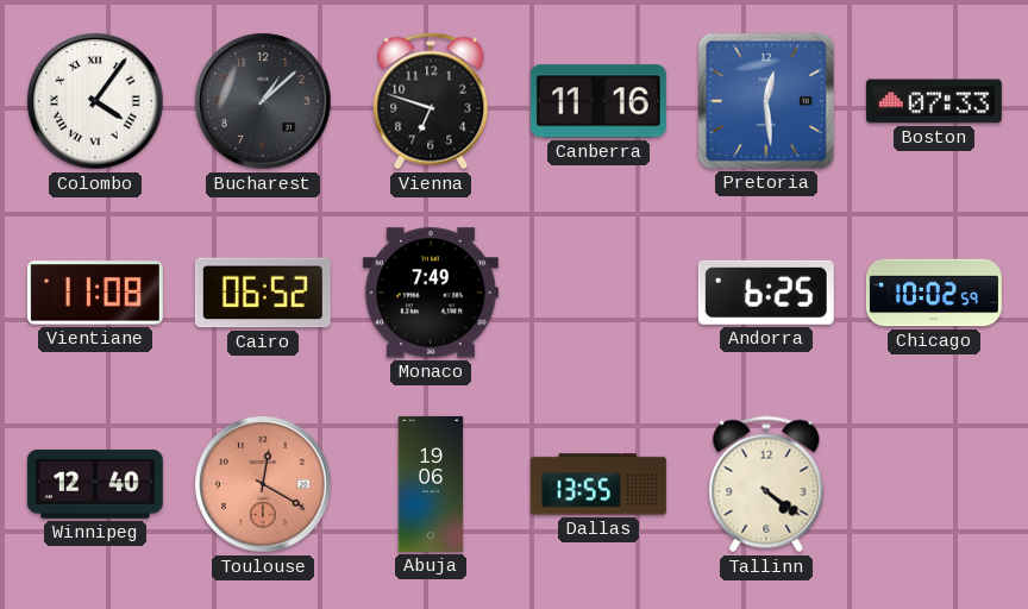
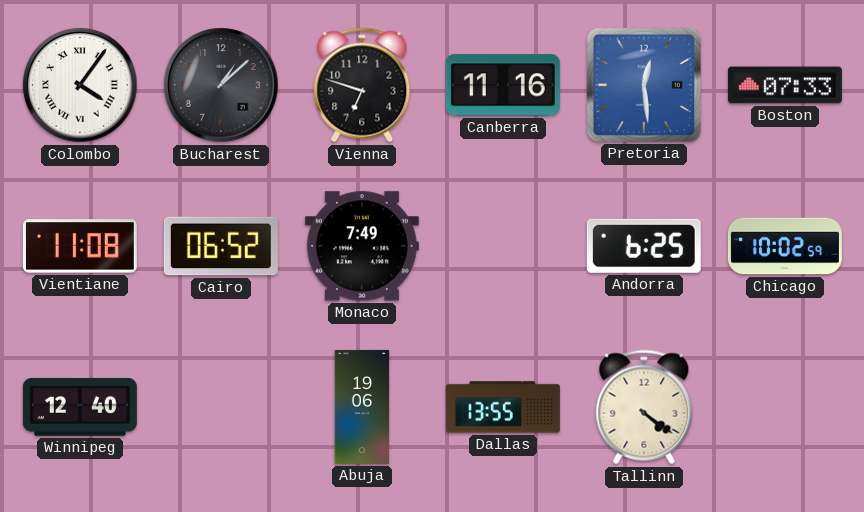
Toulouse: 12:20 -> none (263, 484)
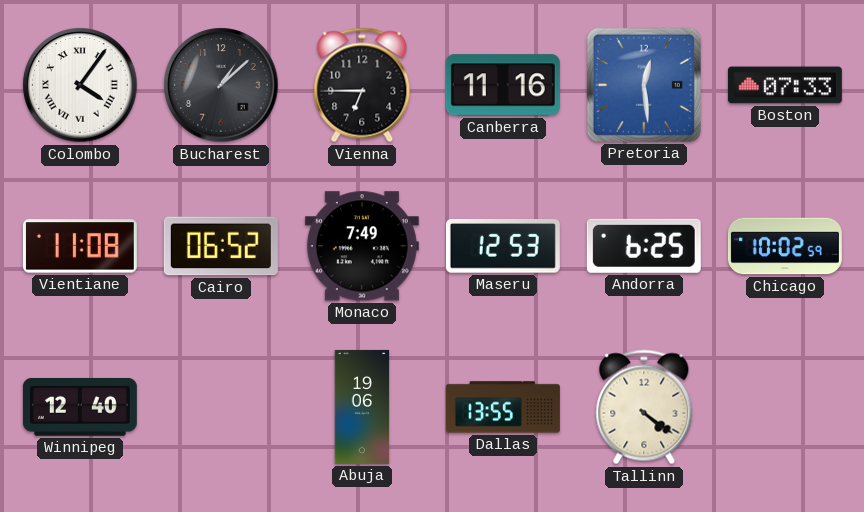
Vienna: 6:48 -> 6:45 (362, 85)
Maseru: none -> 12:53 (503, 247)
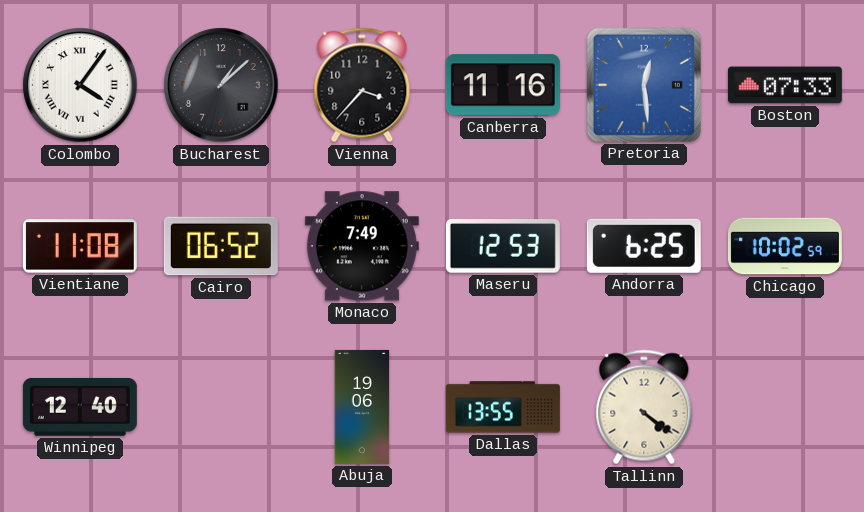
Vienna: 6:45 -> 3:37 (362, 85)
